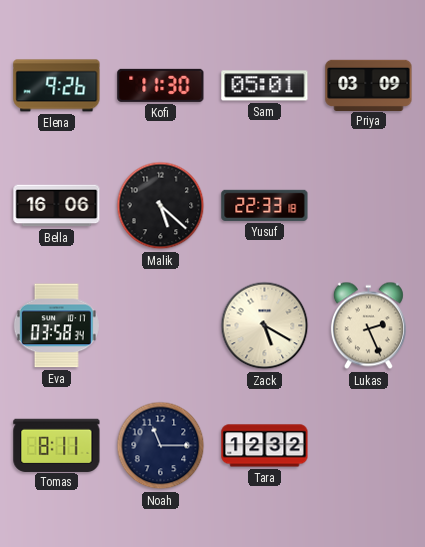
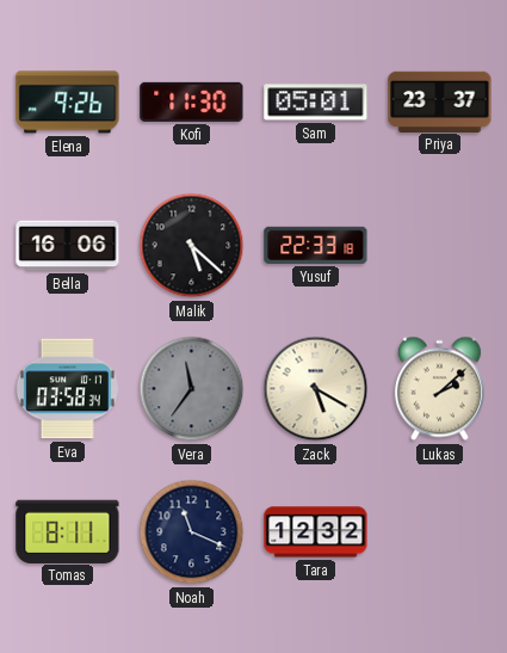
Priya: 03:09 -> 23:37 (440, 101)
Vera: none -> 11:36 (192, 389)
Lukas: 2:26 -> 2:08 (439, 389)
Noah: 11:15 -> 11:19 (192, 532)
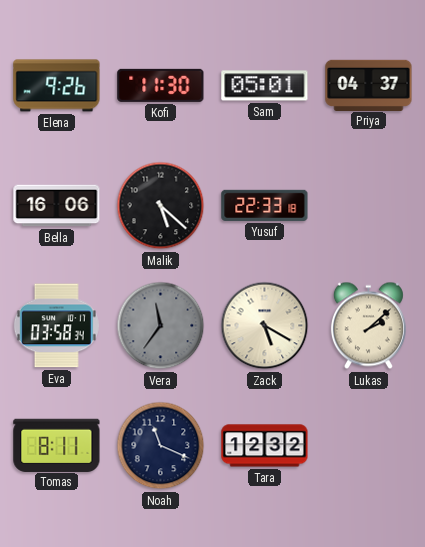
Priya: 23:37 -> 04:37 (369, 85)
